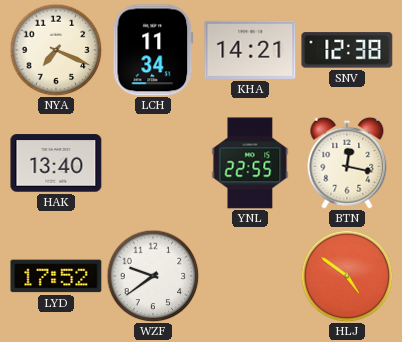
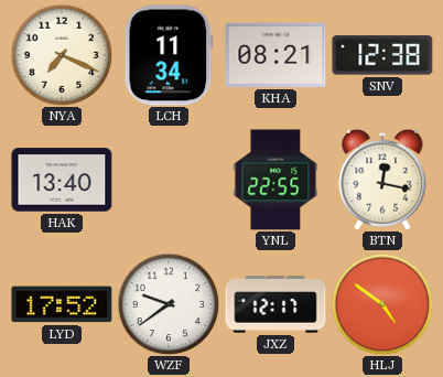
KHA: 14:21 -> 08:21 (275, 55)
JXZ: none -> 12:17 (275, 304)
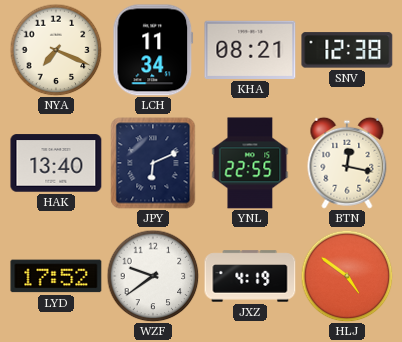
JPY: none -> 6:11 (153, 163)
JXZ: 12:17 -> 4:19 (250, 276)
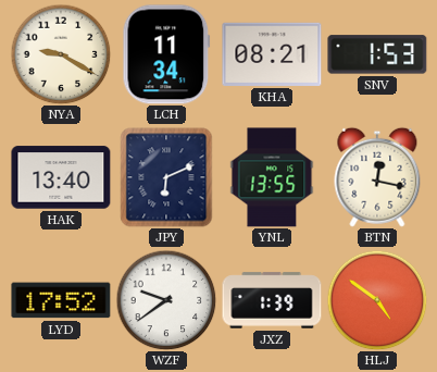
NYA: 7:19 -> 9:20 (61, 54)
SNV: 12:38 -> 1:53 (377, 54)
YNL: 22:55 -> 13:55 (272, 177)
JXZ: 4:19 -> 1:39 (272, 300)
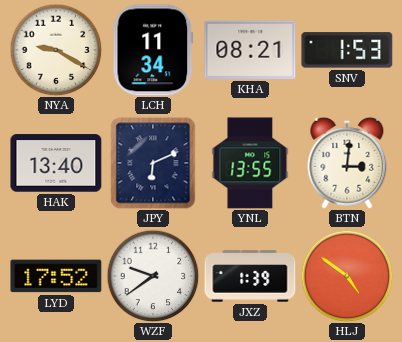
BTN: 12:17 -> 3:01 (347, 163)
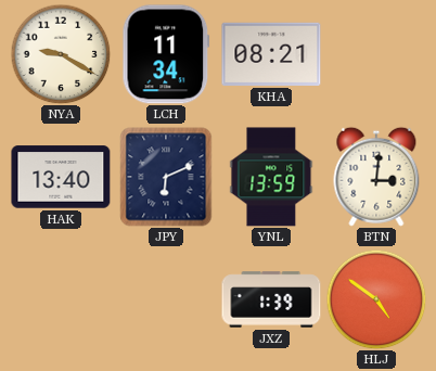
SNV: 1:53 -> none (347, 50)
YNL: 13:55 -> 13:59 (271, 177)
LYD: 17:52 -> none (56, 276)
WZF: 9:39 -> none (153, 276)
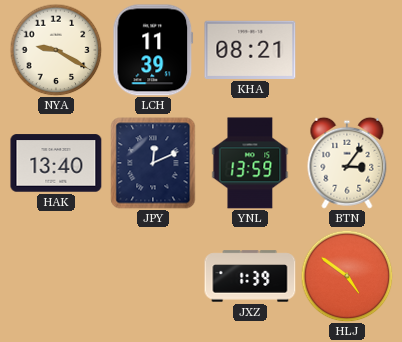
LCH: 11:34 -> 11:39 (153, 50)
JPY: 6:11 -> 12:11 (153, 163)
BTN: 3:01 -> 3:06 (347, 163)
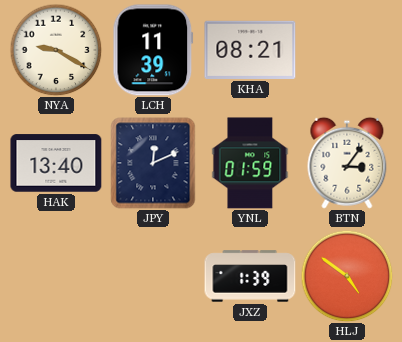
YNL: 13:59 -> 01:59 (250, 163)
